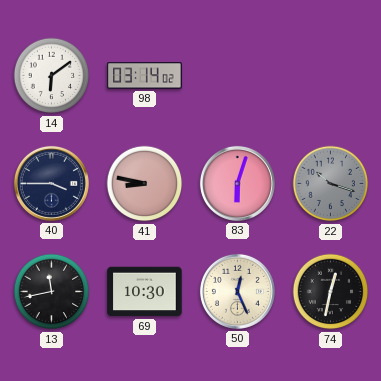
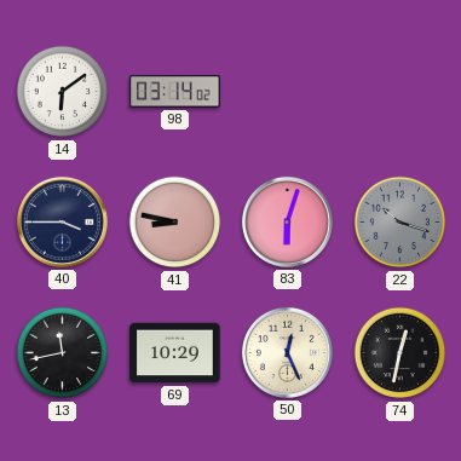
69: 10:30 -> 10:29 (175, 353)
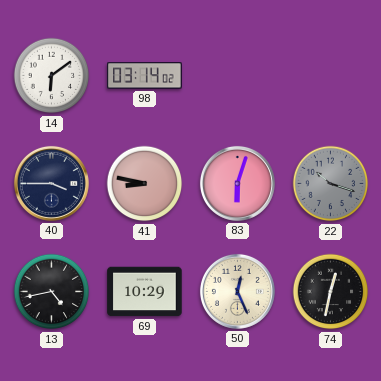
13: 11:43 -> 4:43 (52, 292)
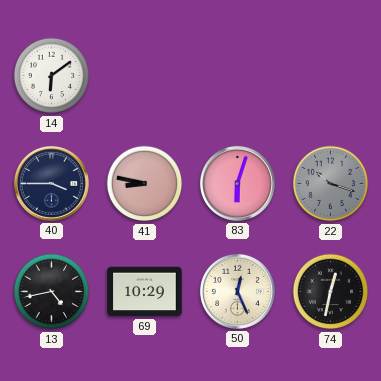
98: 03:14 -> none (145, 76)
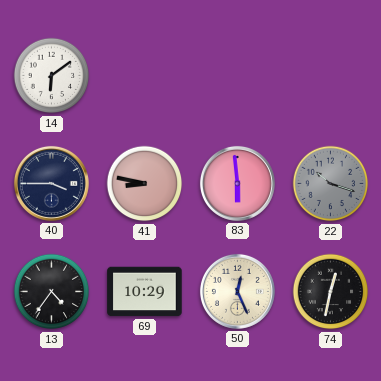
83: 6:03 -> 5:59 (237, 183)
13: 4:43 -> 4:36 (52, 292)
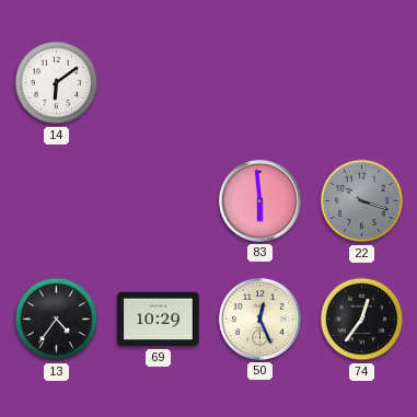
40: 3:45 -> none (51, 183)
41: 8:47 -> none (145, 184)
74: 12:32 -> 12:36 (362, 320)
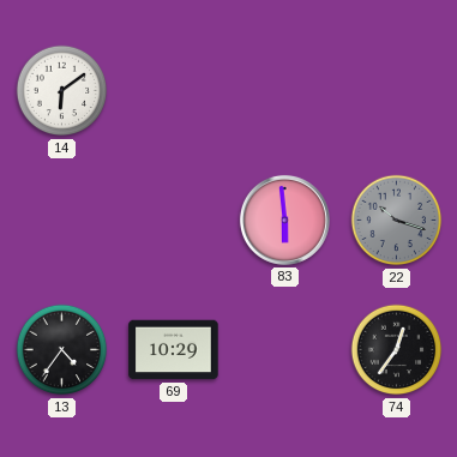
50: 12:26 -> none (259, 318)
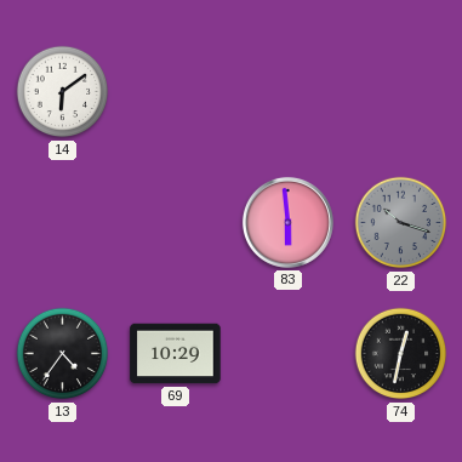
74: 12:36 -> 12:32 (401, 354)
